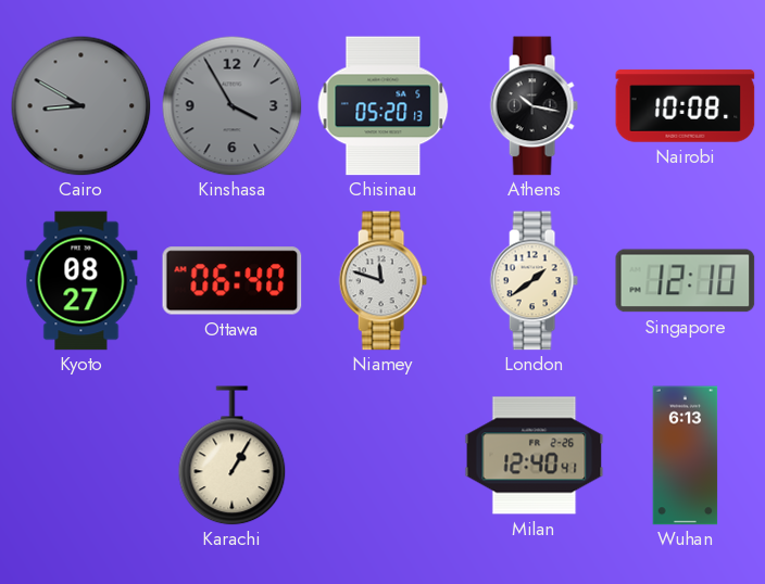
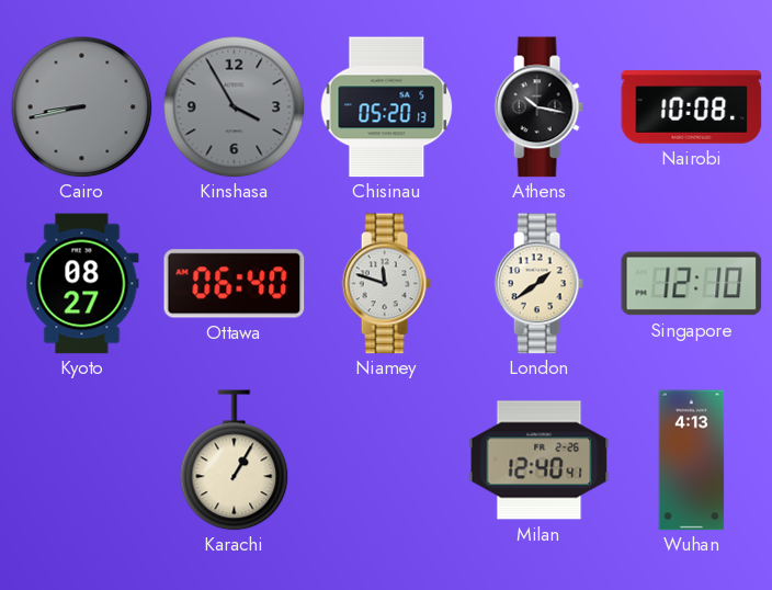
Cairo: 8:50 -> 8:43 (81, 106)
Wuhan: 6:13 -> 4:13 (692, 461)
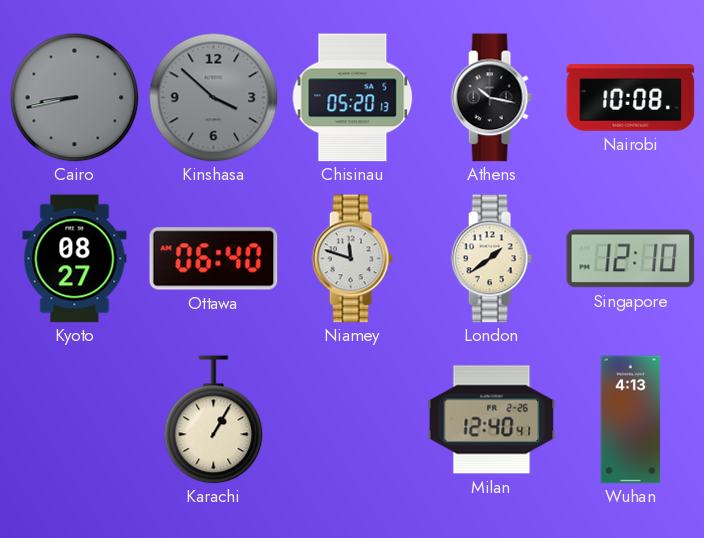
Kinshasa: 3:55 -> 3:52 (213, 97)
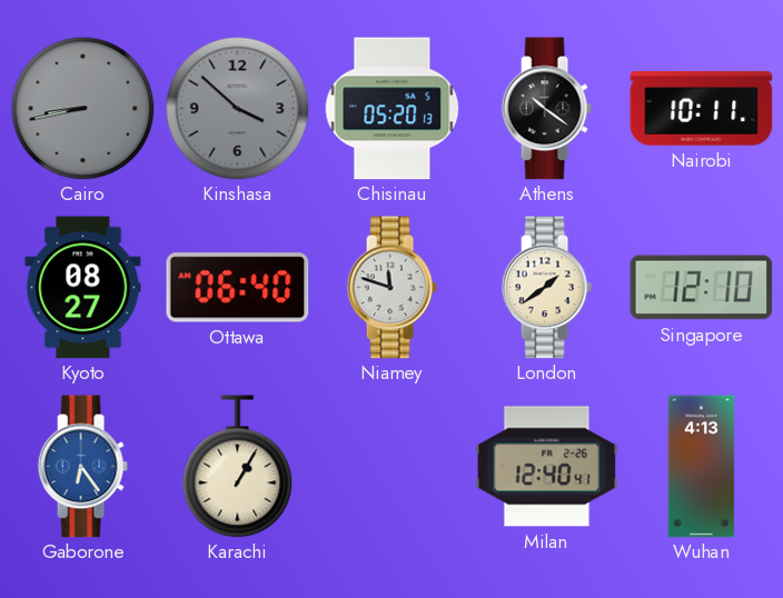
Athens: 10:17 -> 10:21 (546, 109)
Nairobi: 10:08 -> 10:11 (702, 109)
Gaborone: none -> 6:24 (82, 467)
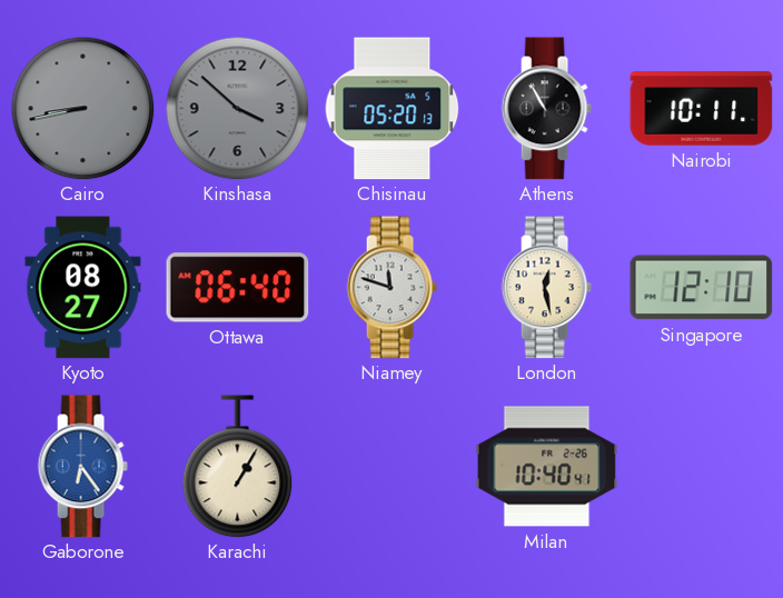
Athens: 10:21 -> 10:55 (546, 109)
London: 1:39 -> 12:28 (546, 288)
Milan: 12:40 -> 10:40 (547, 467)
Wuhan: 4:13 -> none (702, 467)
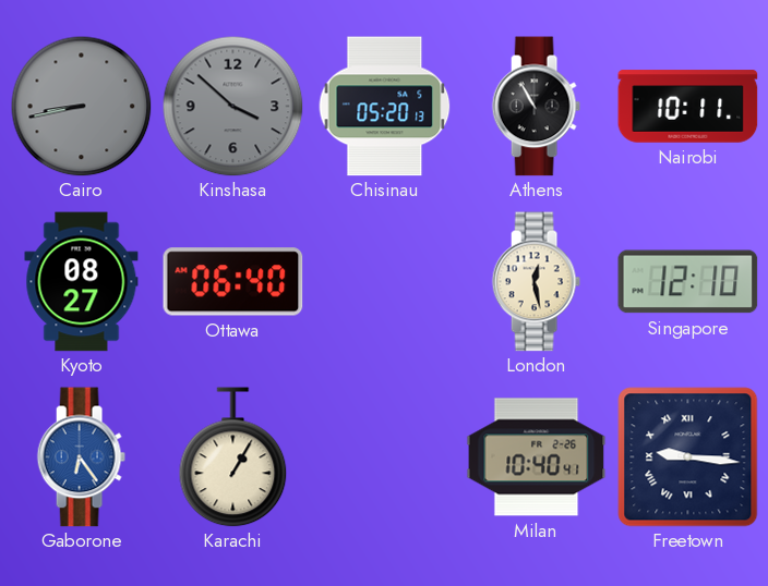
Niamey: 11:48 -> none (391, 288)
Freetown: none -> 9:16 (688, 457)
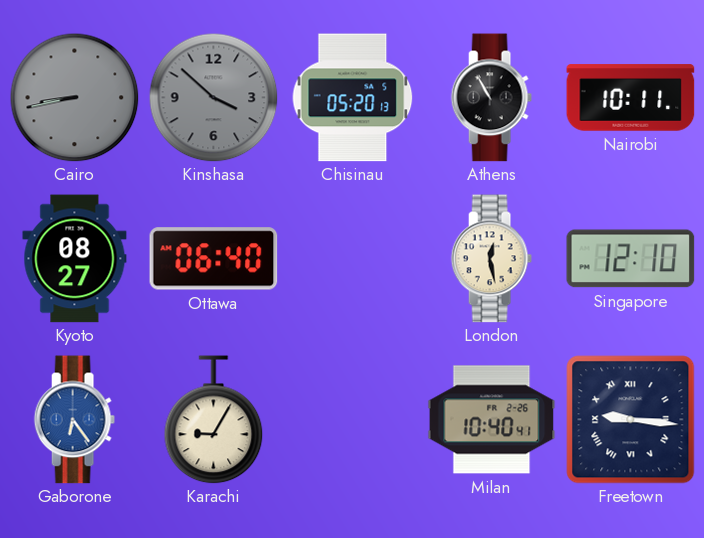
Karachi: 1:05 -> 9:05 (214, 420)
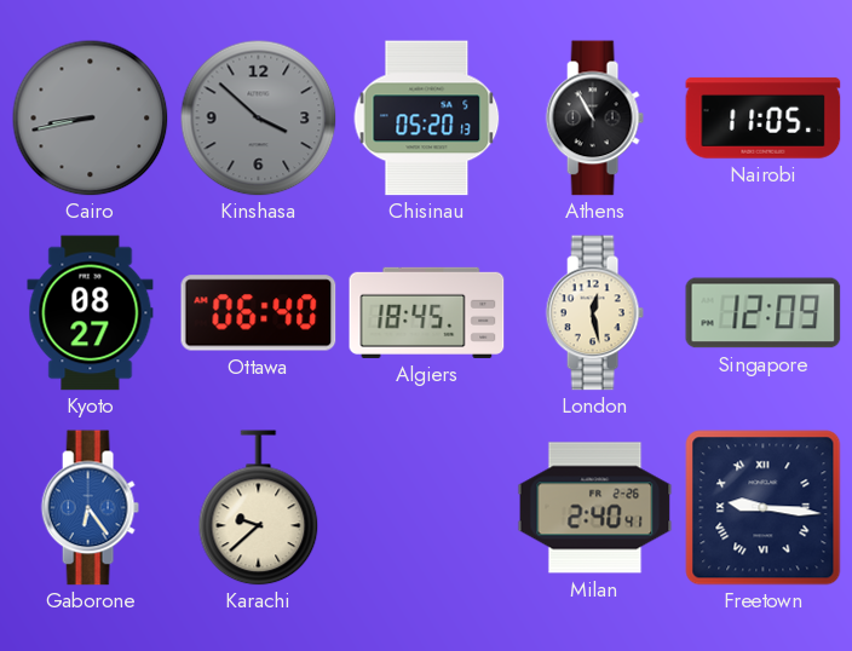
Nairobi: 10:11 -> 11:05 (764, 119)
Algiers: none -> 18:45 (427, 312)
Singapore: 12:10 -> 12:09 (764, 313)
Karachi: 9:05 -> 9:38 (259, 508)
Milan: 10:40 -> 2:40 (595, 508)
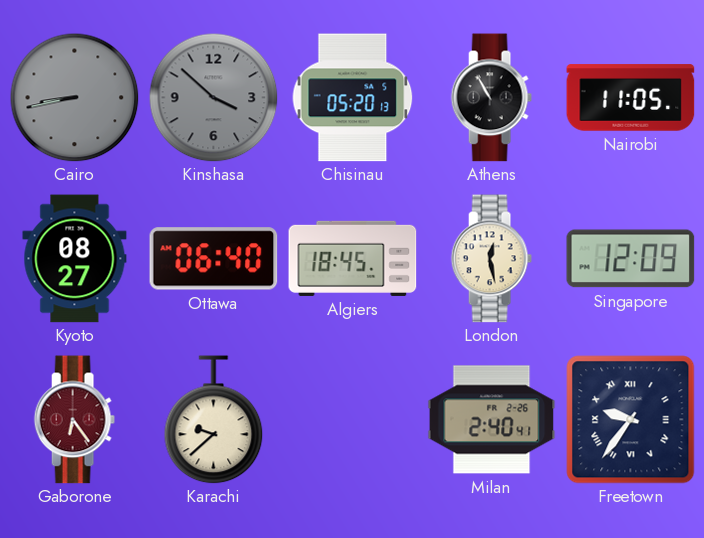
Gaborone dial: blue -> burgundy (74, 420)
Freetown: 9:16 -> 9:36 (631, 420)
